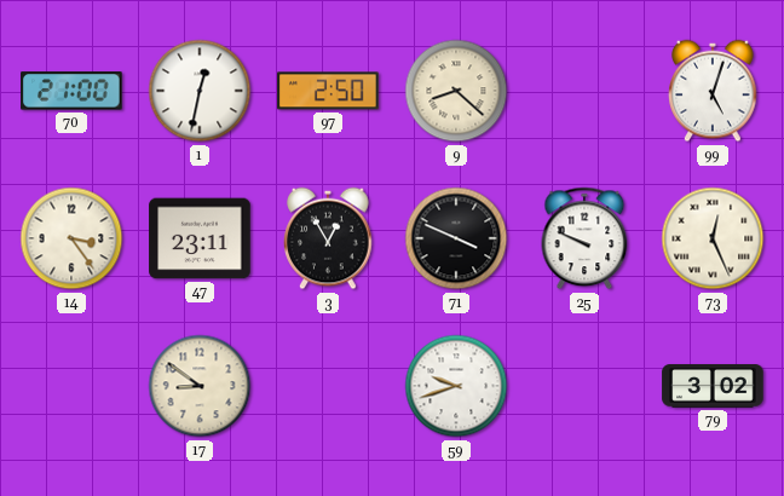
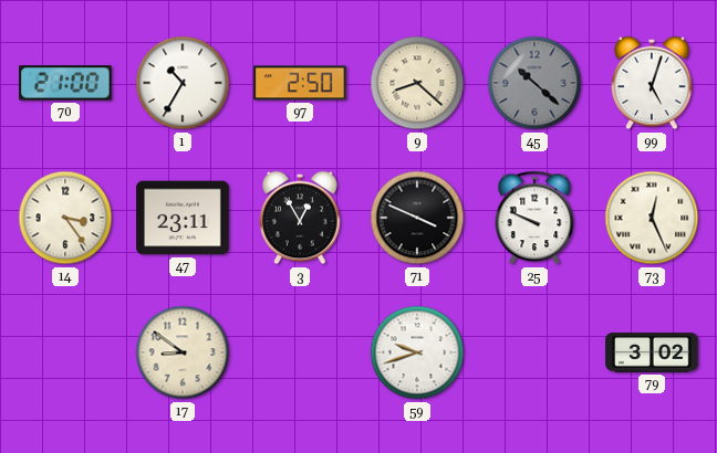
1: 12:32 -> 10:35 (183, 83)
45: none -> 10:22 (534, 83)
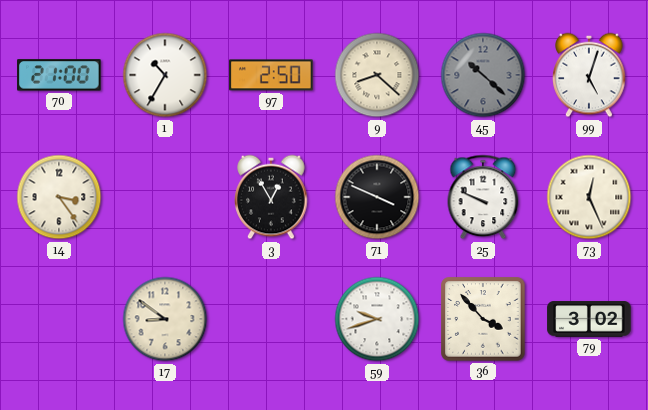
47: 23:11 -> none (183, 218)
36: none -> 3:53 (483, 319)
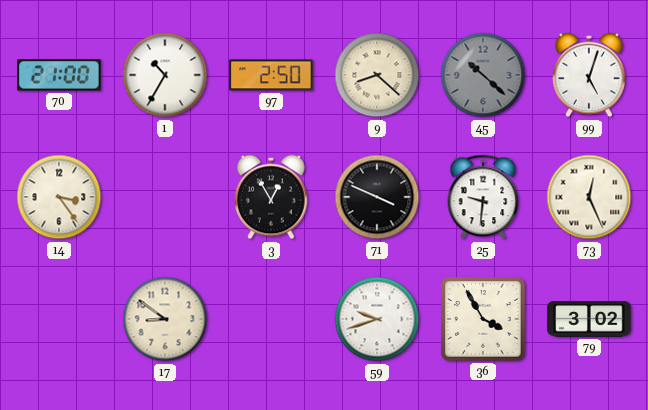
25: 9:49 -> 9:31 (483, 197)
36: 3:53 -> 3:55 (483, 319)
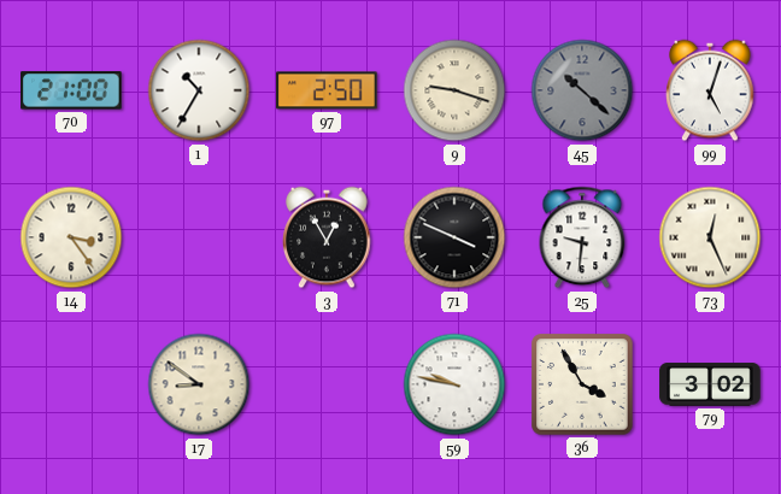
9: 8:22 -> 9:18 (454, 90)
59: 9:42 -> 9:47 (454, 384)
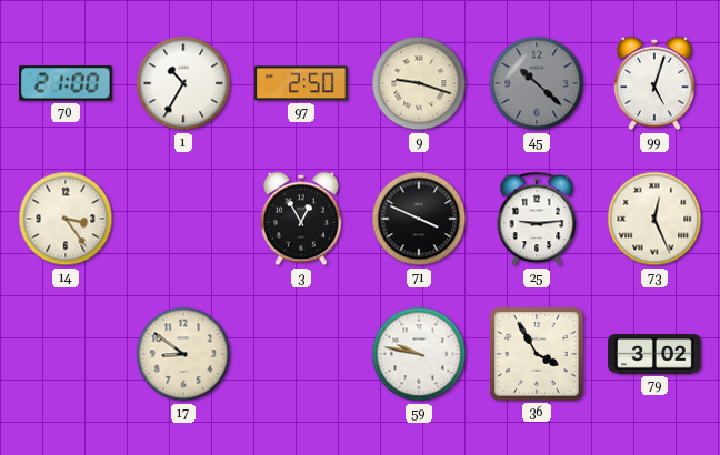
25: 9:31 -> 9:14 (537, 219)
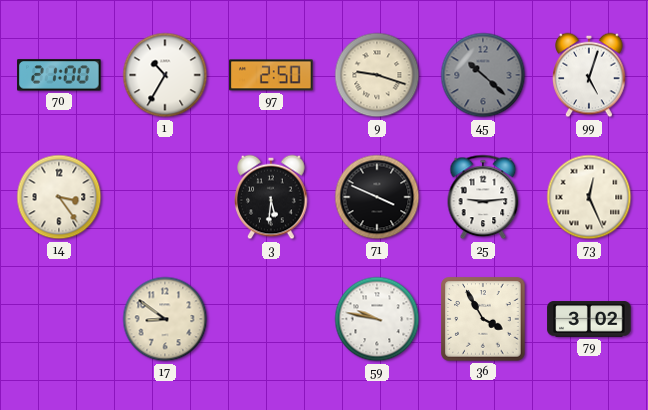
3: 12:55 -> 5:31 (271, 197)
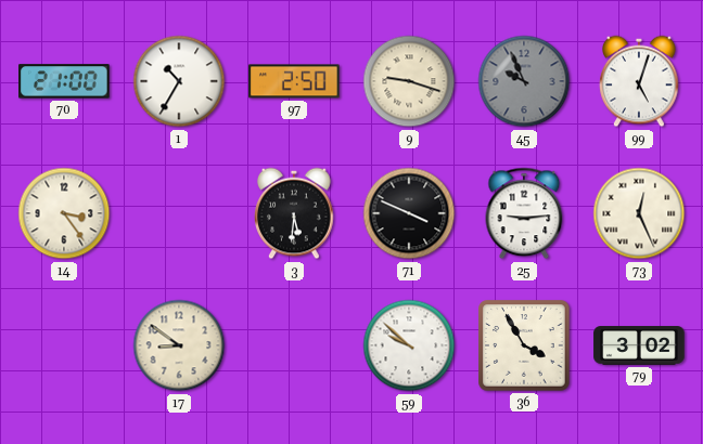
45: 10:22 -> 9:56 (524, 81)
59: 9:47 -> 9:52 (409, 345)
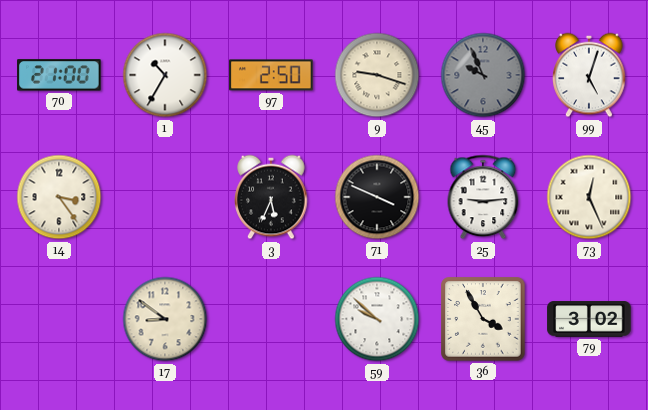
3: 5:31 -> 5:34 (271, 197)
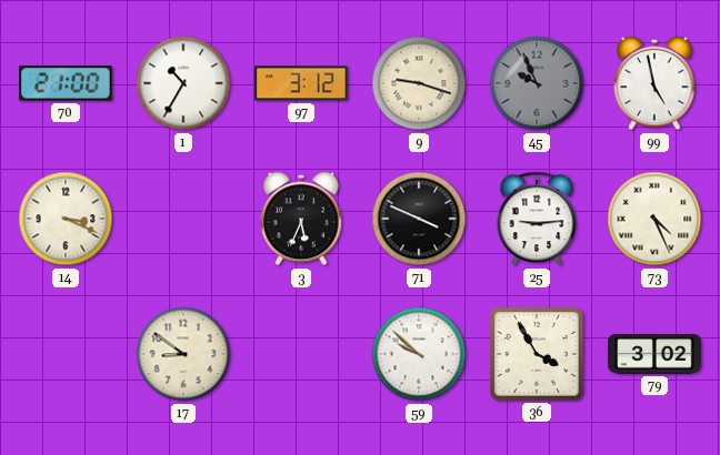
97: 2:50 -> 3:12 (301, 83)
99: 5:03 -> 4:58 (654, 83)
14: 3:24 -> 3:19 (66, 219)
73: 12:26 -> 4:26 (654, 219)
